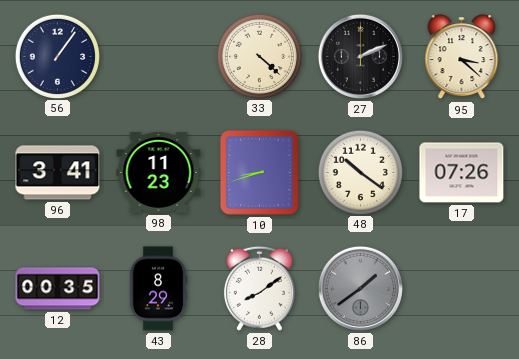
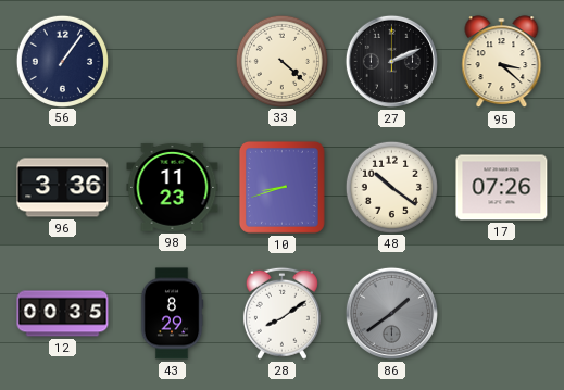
96: 3:41 -> 3:36 (63, 188)
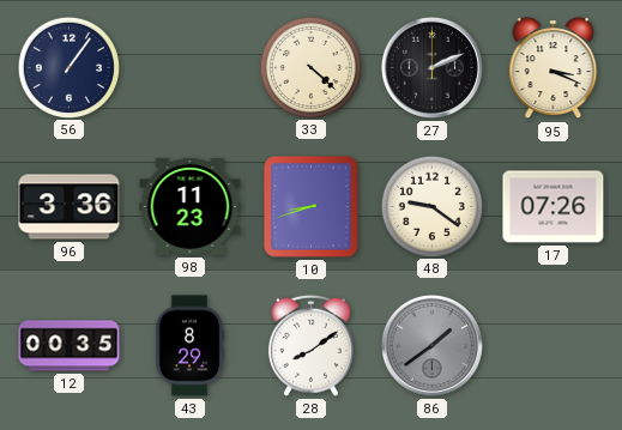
95: 3:22 -> 3:19 (554, 68)
48: 10:21 -> 9:21 (431, 206)
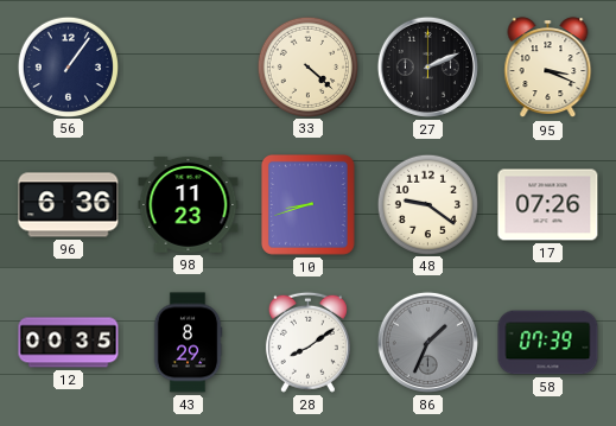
96: 3:36 -> 6:36 (69, 205)
86: 1:39 -> 1:34 (427, 342)
58: none -> 07:39 (548, 343)
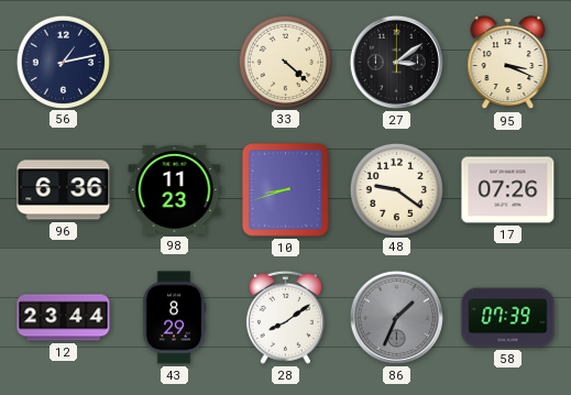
56: 1:06 -> 1:13 (63, 62)
27: 2:11 -> 3:09 (396, 62)
12: 00:35 -> 23:44 (64, 318)
